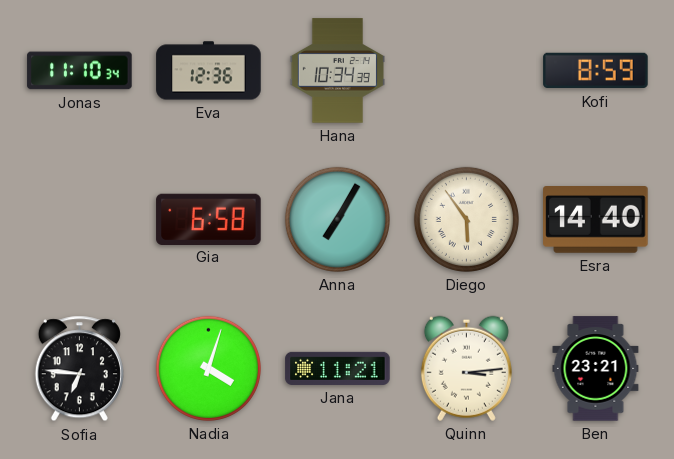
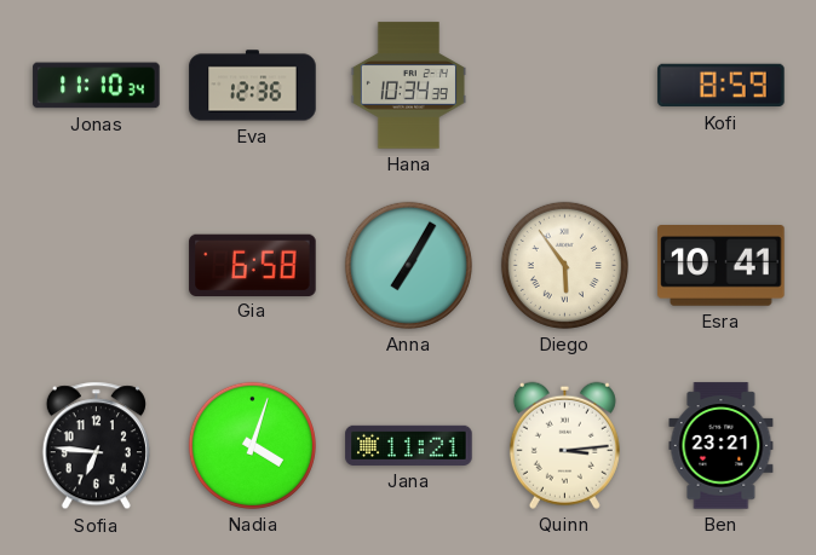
Esra: 14:40 -> 10:41 (722, 266)
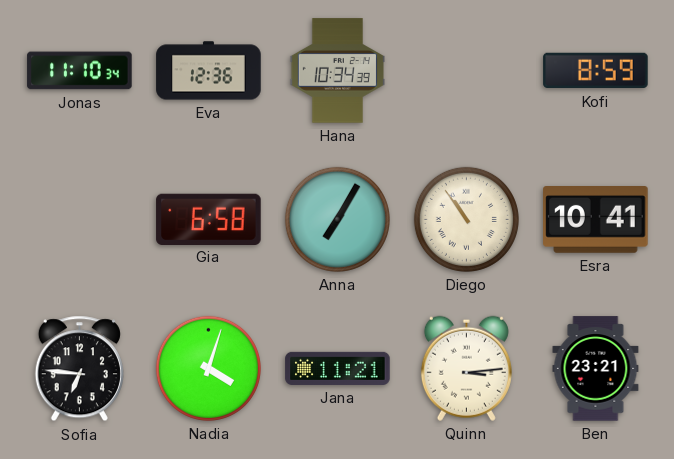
Diego: 5:54 -> 10:54 (466, 219)
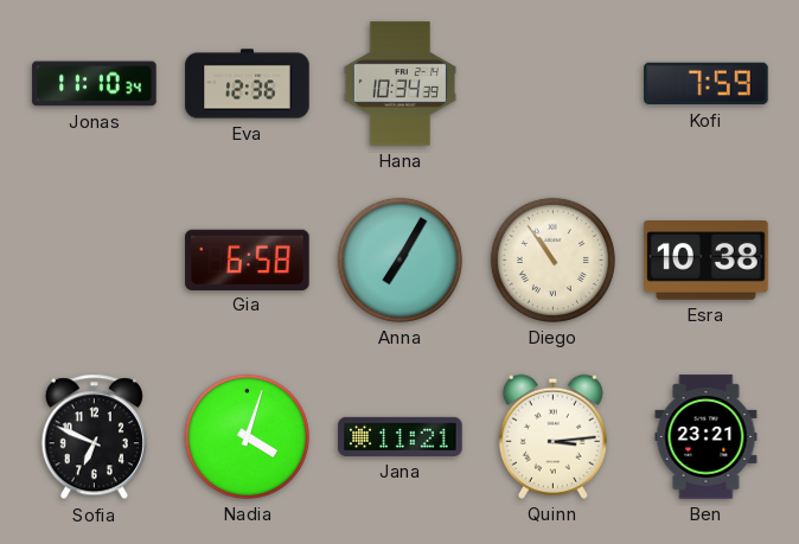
Kofi: 8:59 -> 7:59 (707, 84)
Esra: 10:41 -> 10:38 (707, 261)
Sofia: 6:46 -> 6:49 (94, 437)
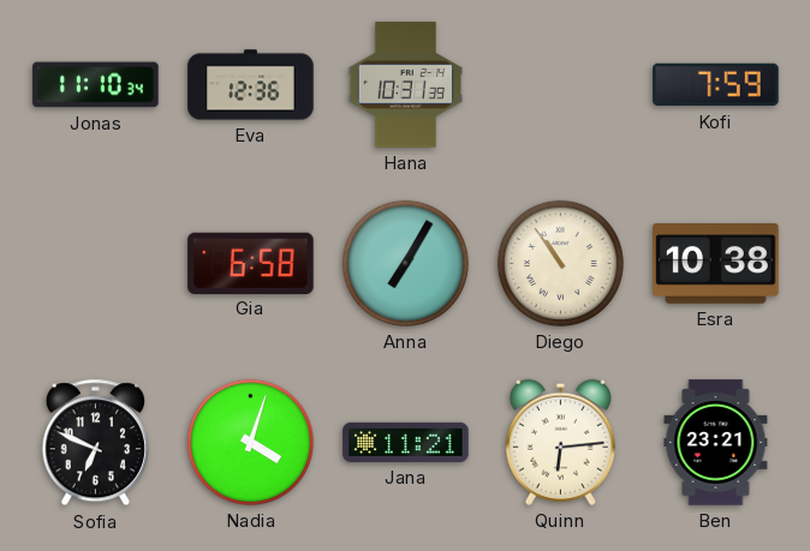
Hana: 10:34 -> 10:31 (405, 85)
Quinn: 3:14 -> 6:14 (560, 442)
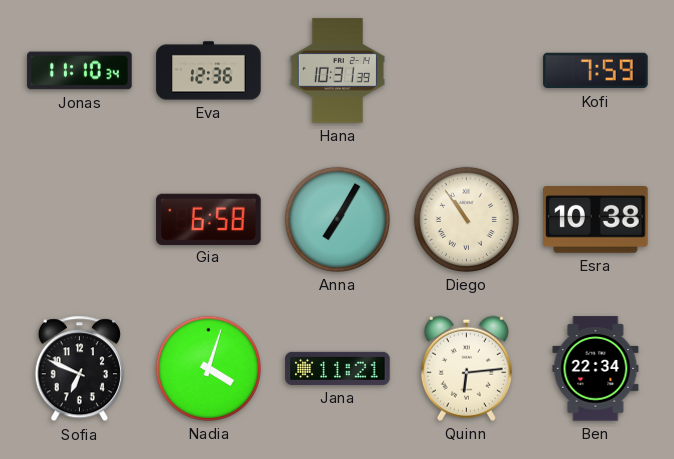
Ben: 23:21 -> 22:34 (596, 369)
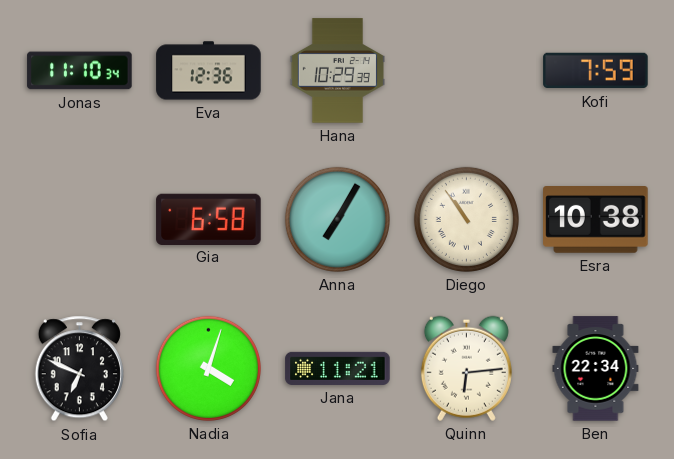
Hana: 10:31 -> 10:29 (337, 71)
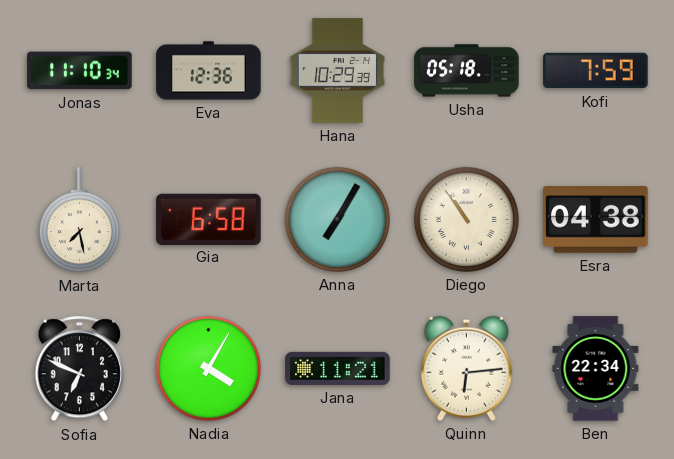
Usha: none -> 05:18 (467, 71)
Marta: none -> 7:28 (79, 220)
Esra: 10:38 -> 04:38 (596, 220)
Nadia: 4:03 -> 4:05 (208, 368)
